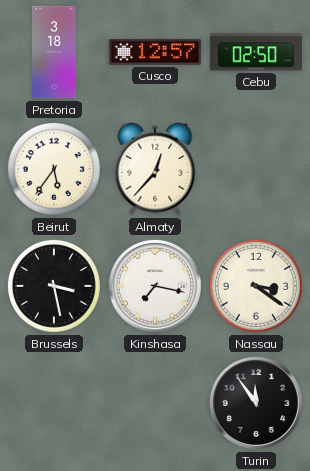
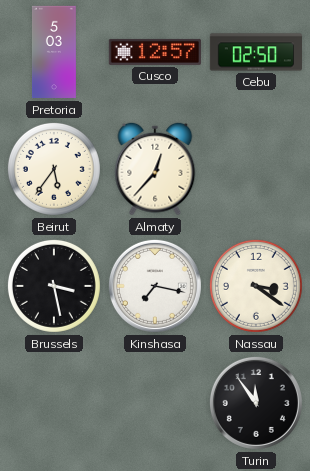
Pretoria: 3:18 -> 5:03 (54, 52)
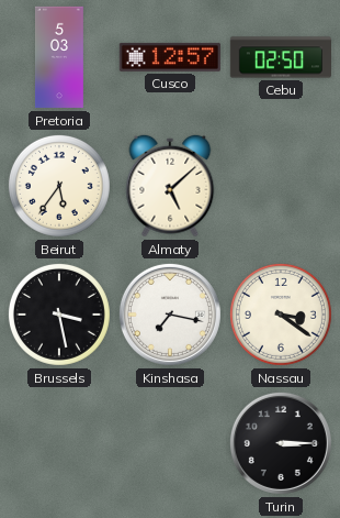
Almaty: 12:37 -> 5:08 (170, 186)
Turin: 11:54 -> 3:15 (281, 443)
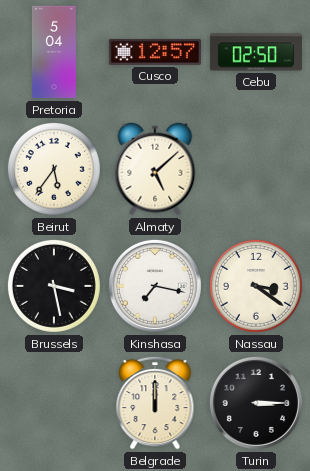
Pretoria: 5:03 -> 5:04 (54, 52)
Belgrade: none -> 12:00 (155, 403)
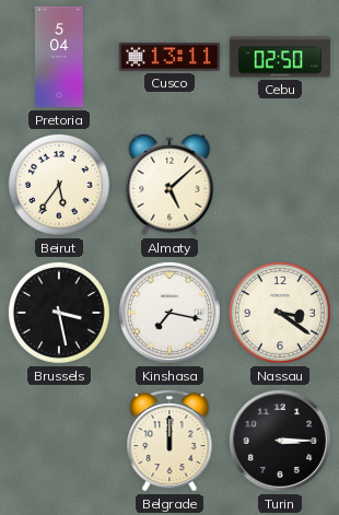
Cusco: 12:57 -> 13:11 (169, 57)
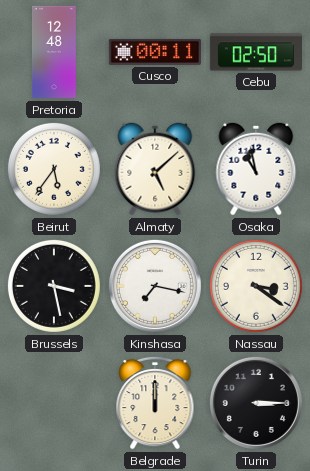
Pretoria: 5:04 -> 12:48 (54, 52)
Cusco: 13:11 -> 00:11 (155, 52)
Osaka: none -> 10:58 (256, 169)
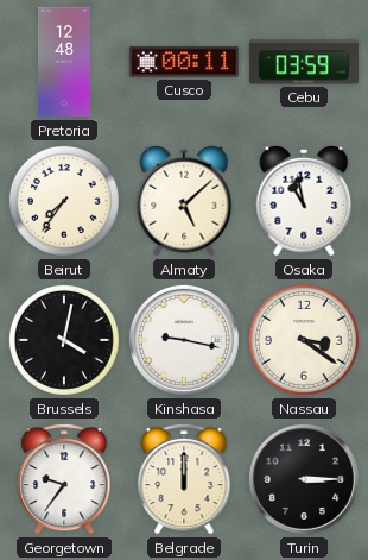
Cebu: 02:50 -> 03:59 (303, 62)
Beirut: 5:36 -> 7:36 (64, 201)
Brussels: 3:28 -> 4:02 (64, 340)
Kinshasa: 7:17 -> 9:17 (184, 340)
Georgetown: none -> 9:36 (64, 479)
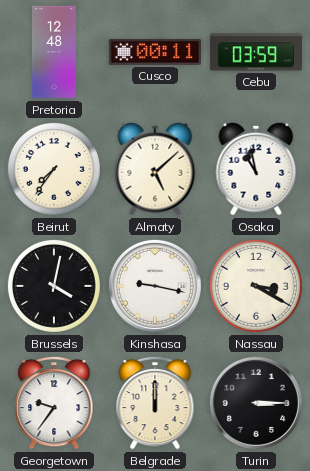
Nassau: 3:21 -> 3:20 (256, 286)
